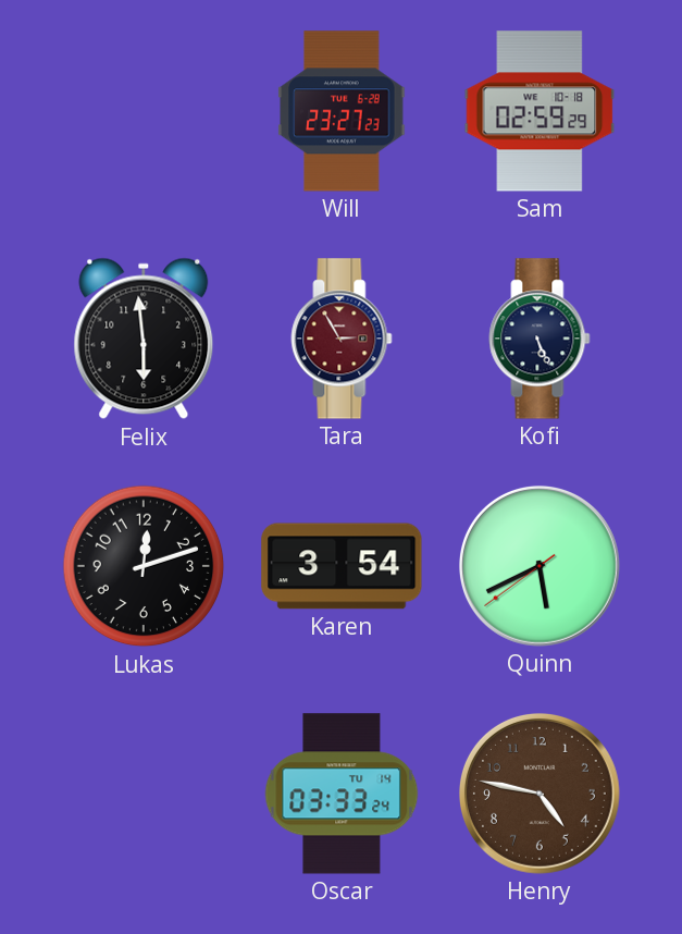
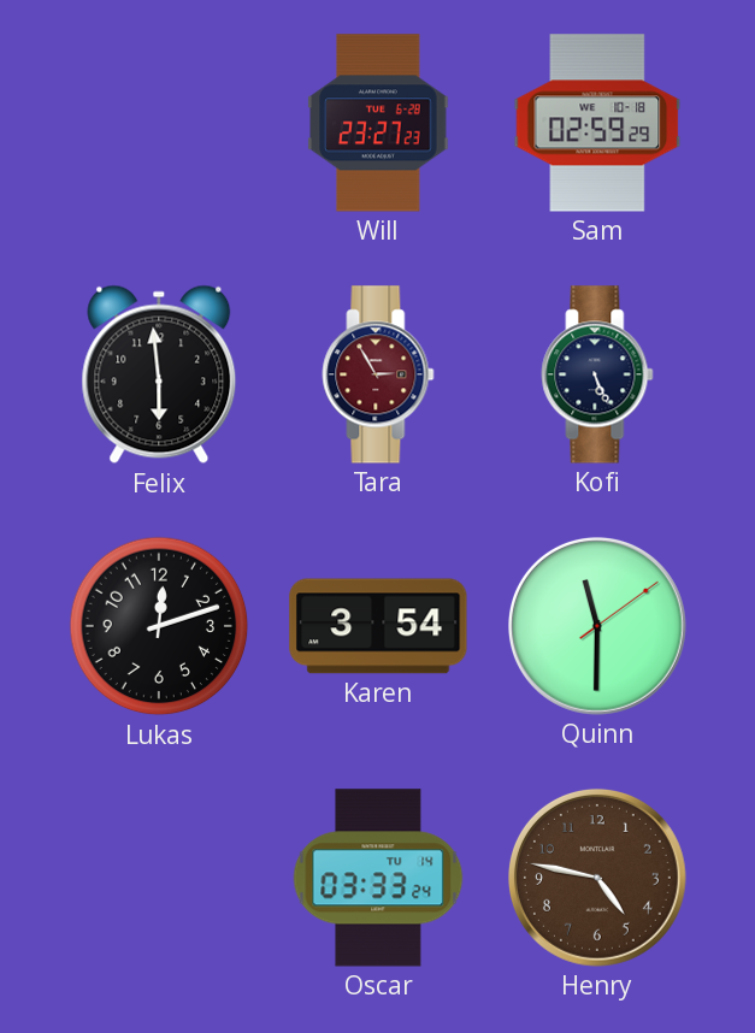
Quinn: 5:40 -> 11:30 (597, 626)
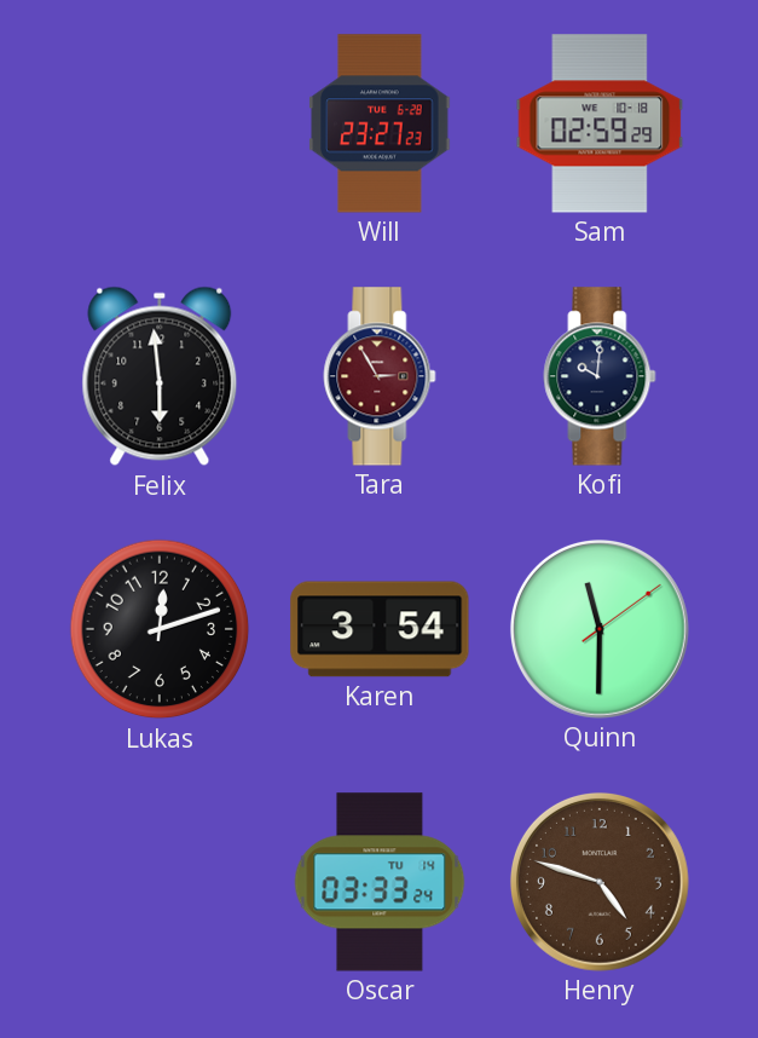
Kofi: 5:26 -> 10:01 (600, 376)
Henry: 4:47 -> 4:48 (600, 882)
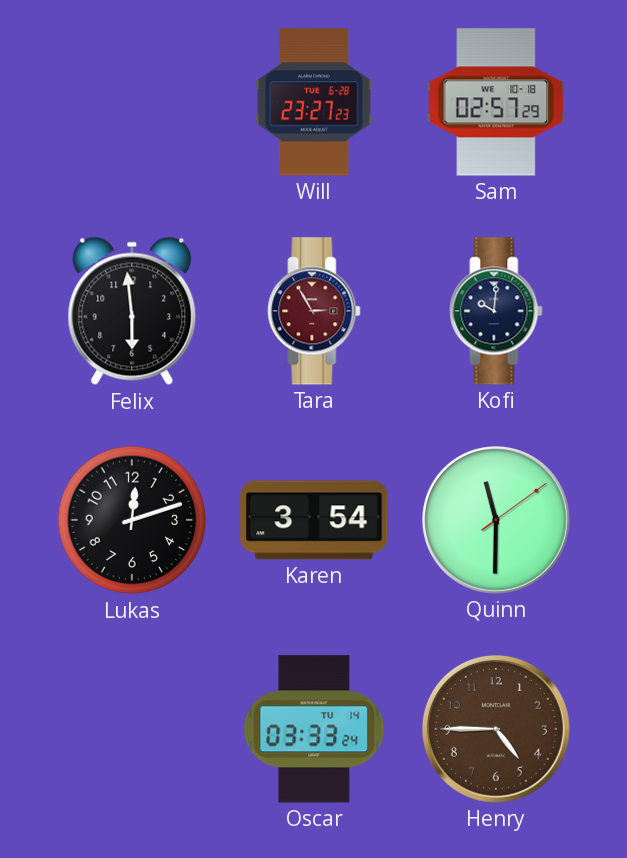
Sam: 02:59 -> 02:57 (496, 102)
Henry: 4:48 -> 4:45 (496, 729)
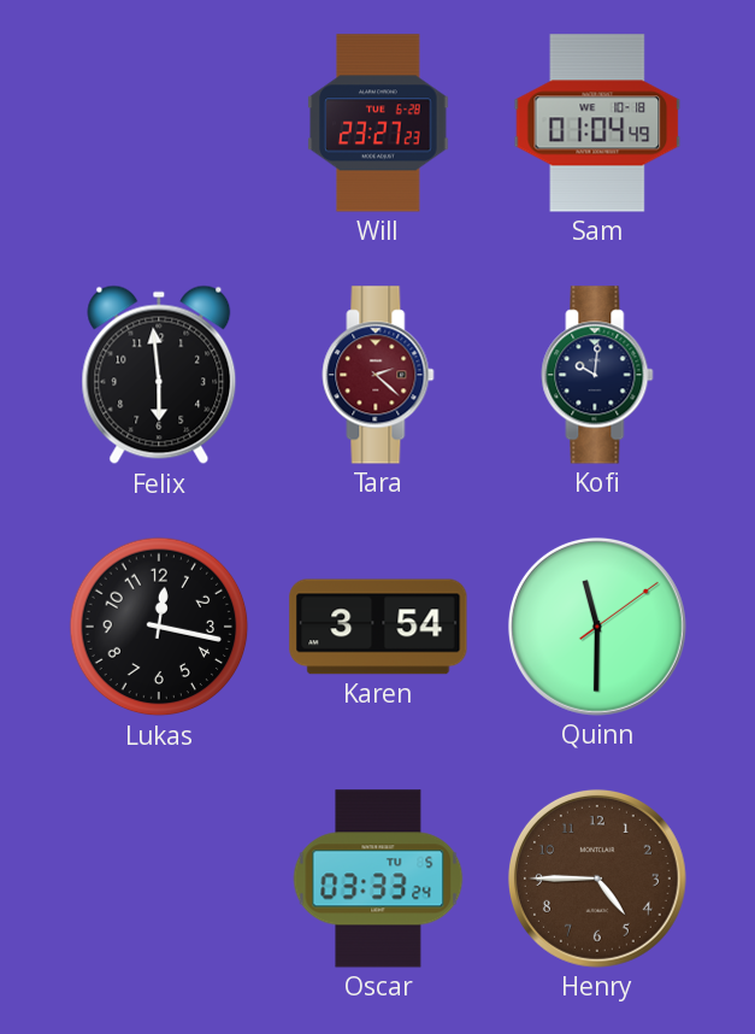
Sam: 02:57 -> 01:04 (597, 123)
Tara: 2:55 -> 2:22 (378, 375)
Lukas: 12:12 -> 12:17 (159, 627)
Oscar date: TU 14 -> TU 5 (378, 879)
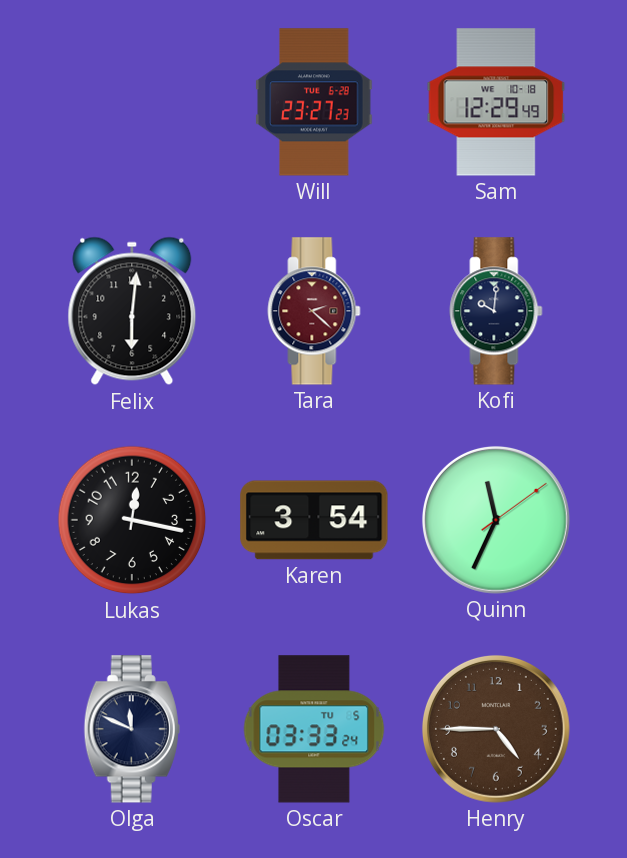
Sam: 01:04 -> 12:29 (496, 102)
Felix: 5:59 -> 6:01 (132, 311)
Quinn: 11:30 -> 11:34 (496, 520)
Olga: none -> 11:49 (132, 729)
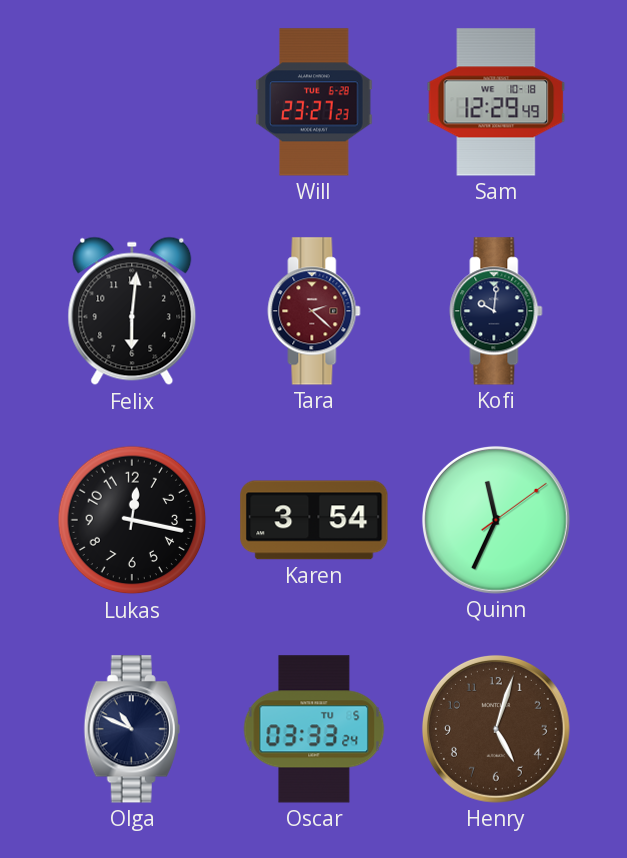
Olga: 11:49 -> 10:49 (132, 729)
Henry: 4:45 -> 5:03 (496, 729)
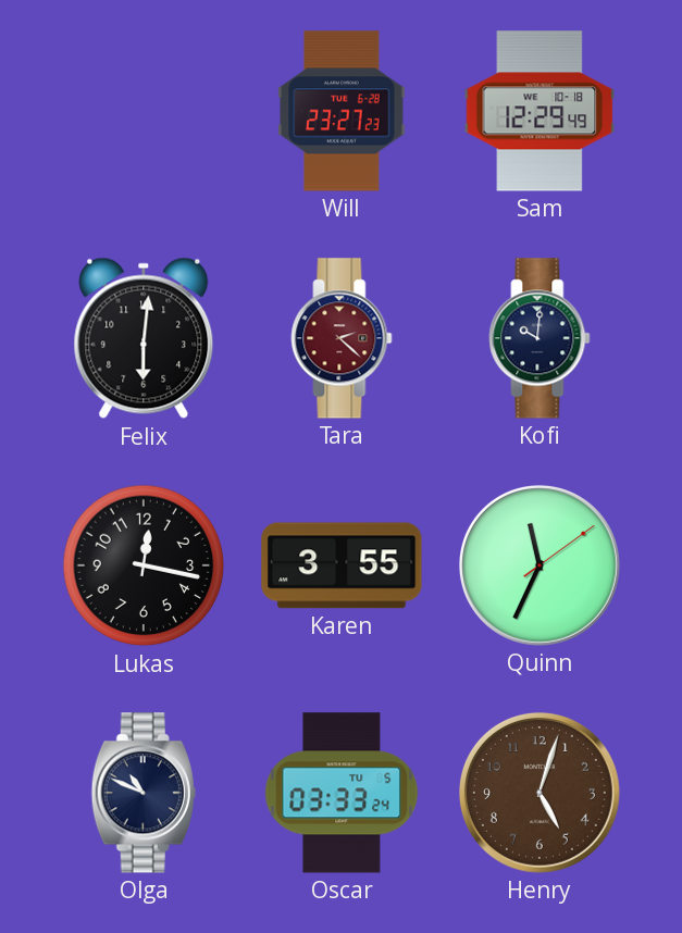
Karen: 3:54 -> 3:55 (342, 565)
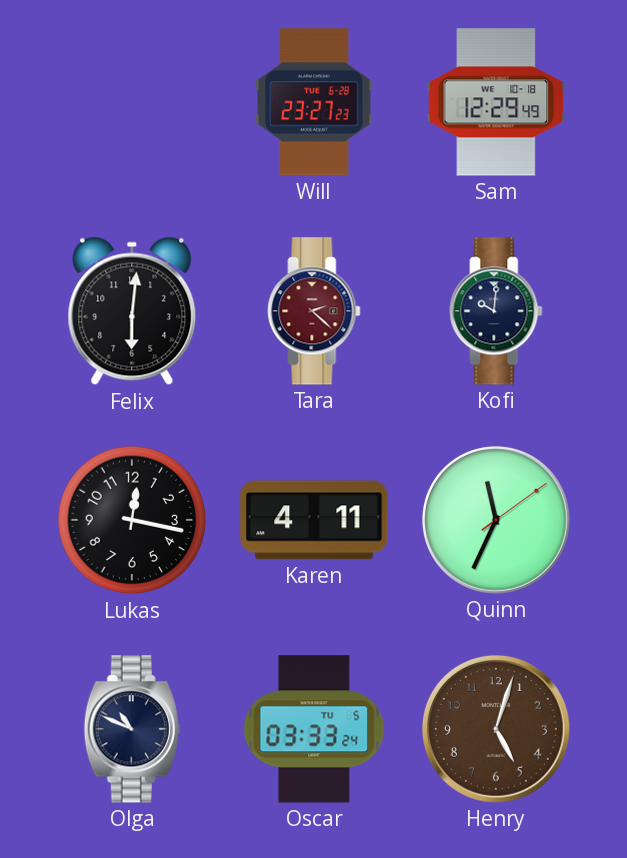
Karen: 3:55 -> 4:11 (314, 520)
